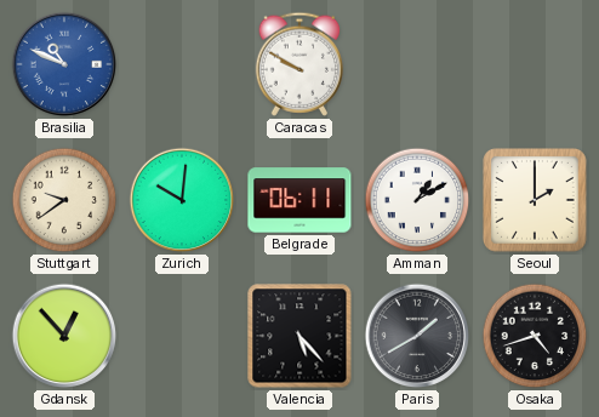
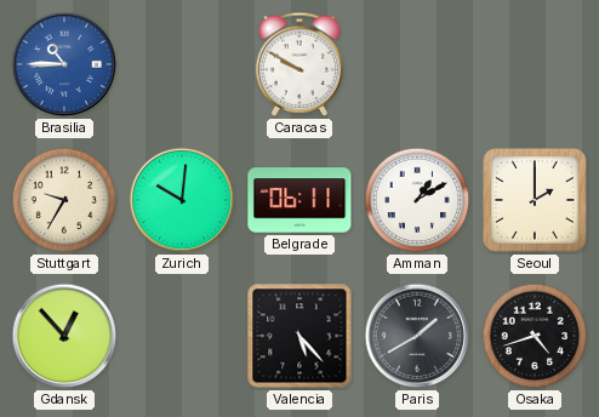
Brasilia: 10:49 -> 10:45 (64, 64)
Stuttgart: 9:39 -> 9:35 (64, 200)
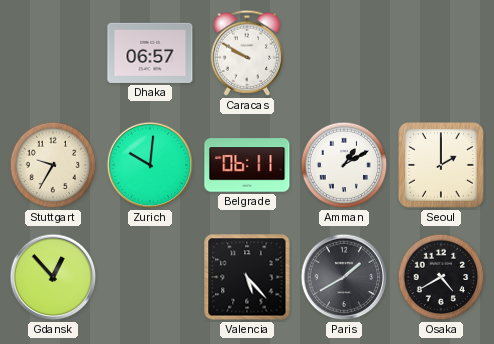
Brasilia: 10:45 -> none (64, 64)
Dhaka: none -> 06:57 (150, 53)
Osaka: 4:42 -> 4:40 (441, 277)
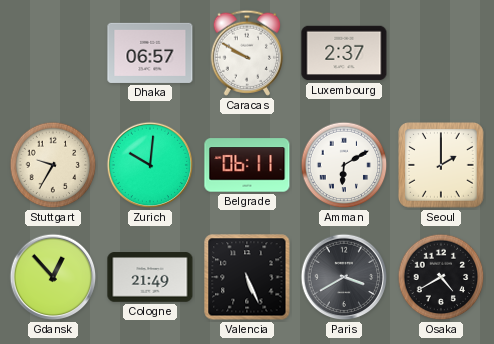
Luxembourg: none -> 2:37 (344, 53)
Amman: 1:10 -> 6:10 (344, 165)
Cologne: none -> 21:49 (150, 277)
Valencia: 5:23 -> 5:26 (247, 277)
Paris: 1:40 -> 3:40 (344, 277)
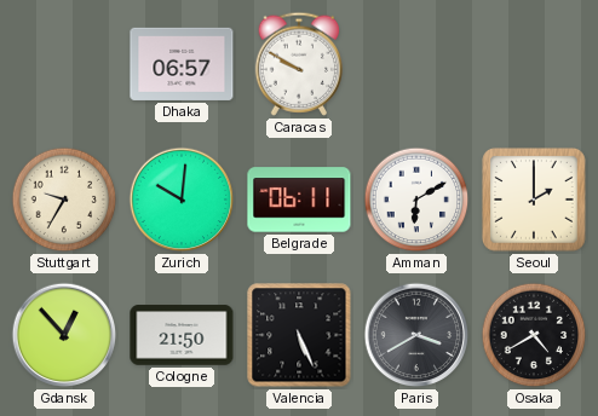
Luxembourg: 2:37 -> none (344, 53)
Cologne: 21:49 -> 21:50 (182, 335)
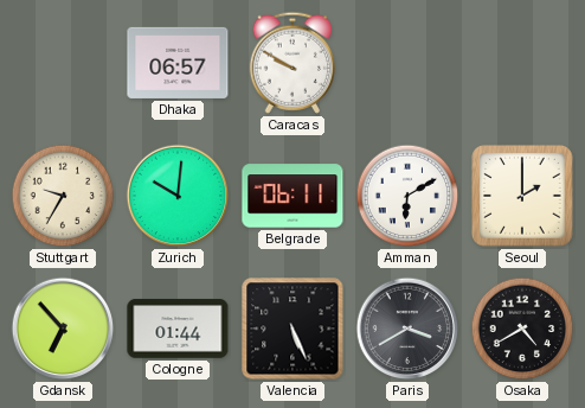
Gdansk: 12:53 -> 6:53 (63, 329)
Cologne: 21:50 -> 01:44 (178, 329)
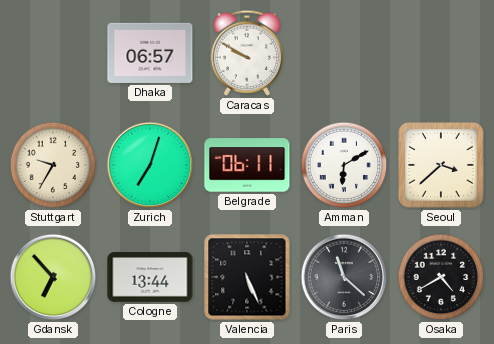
Zurich: 10:01 -> 7:03 (150, 165)
Seoul: 2:00 -> 3:38 (442, 166)
Cologne: 01:44 -> 13:44 (150, 277)
Paris: 3:40 -> 11:22 (344, 277)
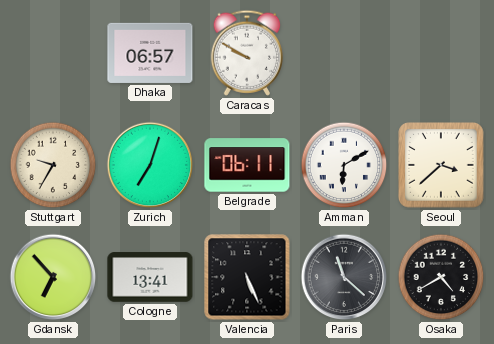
Cologne: 13:44 -> 13:41 (150, 277)
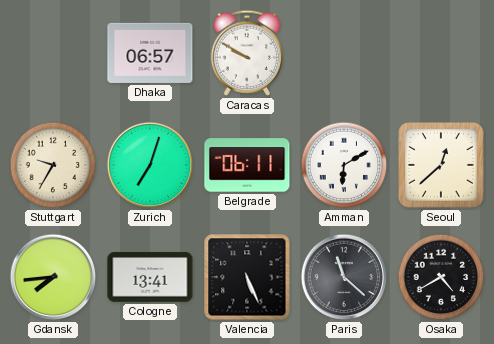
Seoul: 3:38 -> 12:38 (442, 166)
Gdansk: 6:53 -> 7:44 (53, 277)
